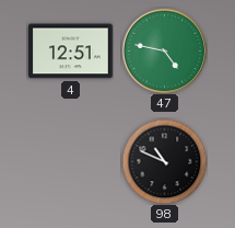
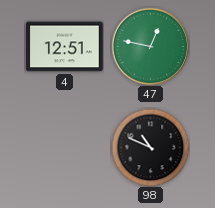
47: 4:47 -> 12:47 (150, 46)
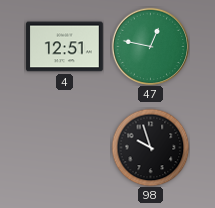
98: 10:49 -> 9:57 (150, 147)
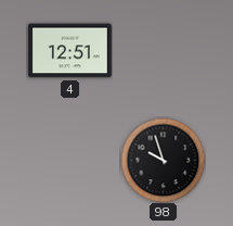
47: 12:47 -> none (150, 46)
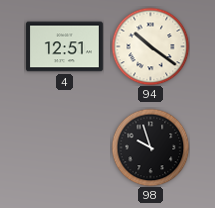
94: none -> 10:21 (150, 46)
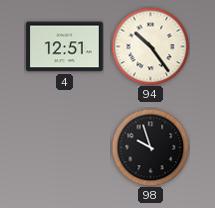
94: 10:21 -> 10:24 (150, 46)
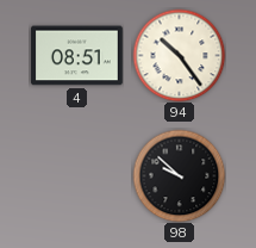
4: 12:51 -> 08:51 (77, 56)
98: 9:57 -> 9:52 (179, 175)
